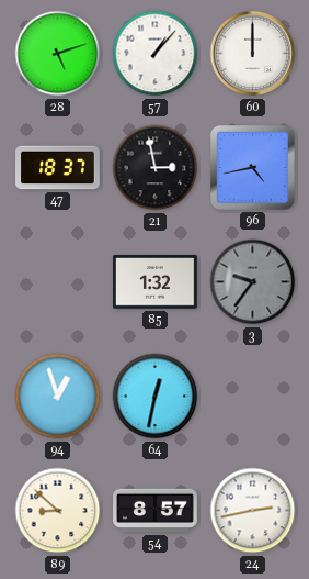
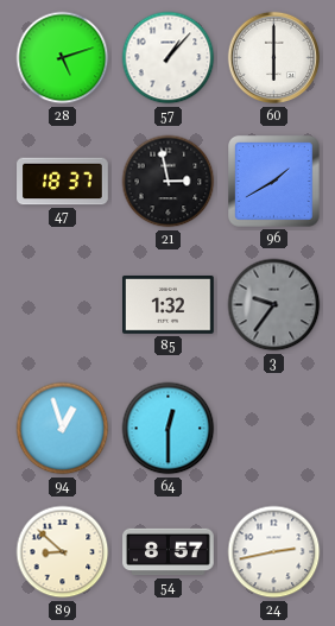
60: 12:00 -> 6:00 (274, 58)
96: 4:43 -> 1:40 (274, 182)
64: 12:32 -> 12:30 (169, 429)
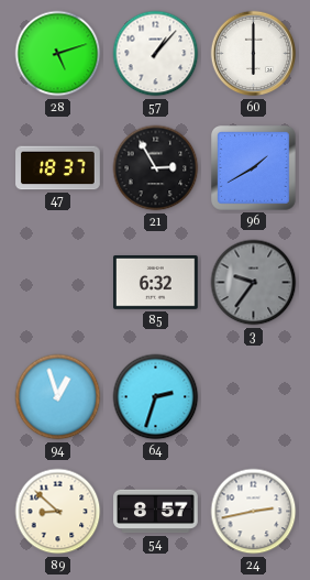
21: 2:58 -> 2:55 (156, 168)
85: 1:32 -> 6:32 (156, 283)
64: 12:30 -> 2:33 (156, 397)
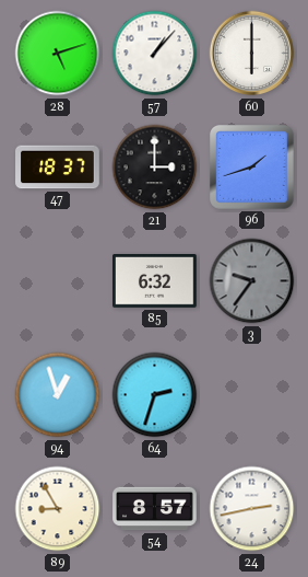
21: 2:55 -> 3:00 (155, 168)
96: 1:40 -> 1:42 (252, 168)
89: 8:52 -> 8:55 (58, 509)
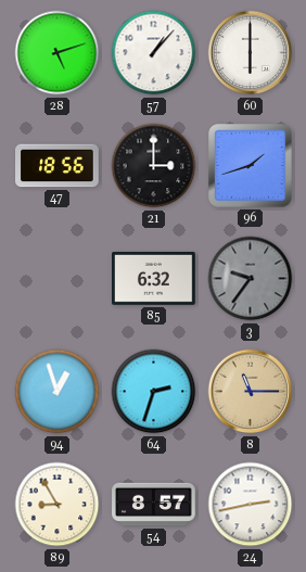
47: 18:37 -> 18:56 (58, 166)
8: none -> 11:15 (251, 392)
